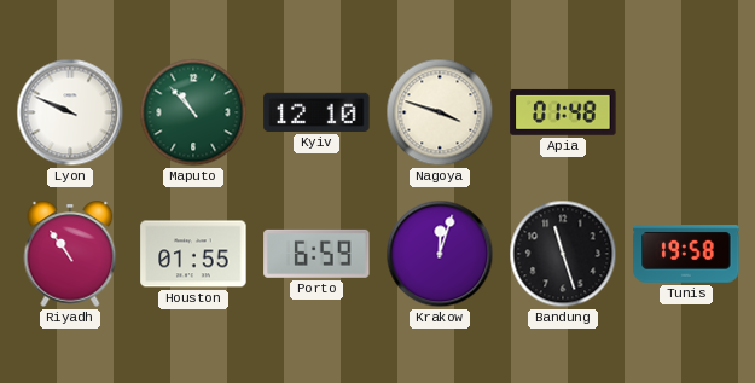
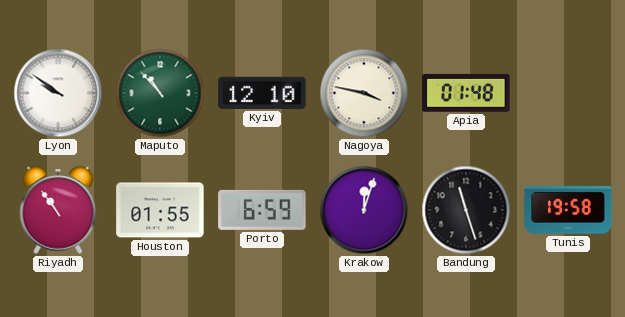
Lyon: 9:49 -> 9:51 (58, 93)
Nagoya: 3:48 -> 3:47 (364, 93)
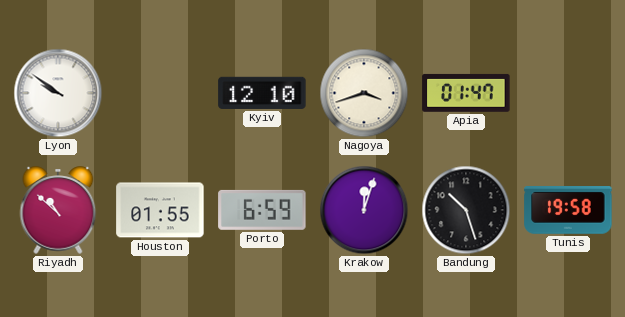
Maputo: 10:53 -> none (160, 93)
Nagoya: 3:47 -> 3:42 (364, 93)
Apia: 01:48 -> 01:47 (466, 93)
Riyadh: 10:54 -> 10:52 (58, 210)
Bandung: 11:27 -> 10:27 (466, 210)
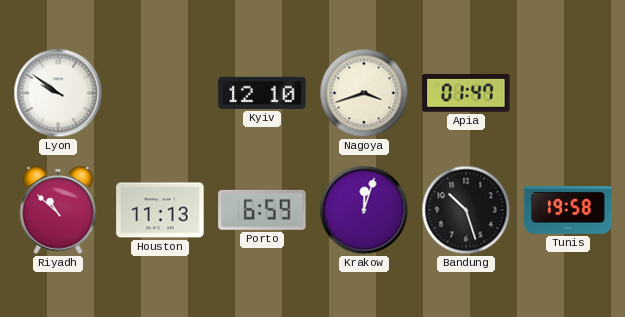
Houston: 01:55 -> 11:13 (160, 210)
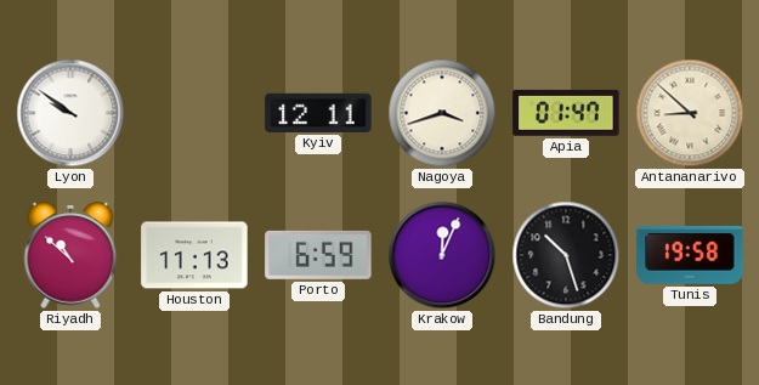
Kyiv: 12:10 -> 12:11 (318, 113)
Antananarivo: none -> 8:52 (690, 113)
Krakow: 12:03 -> 12:04 (442, 255)
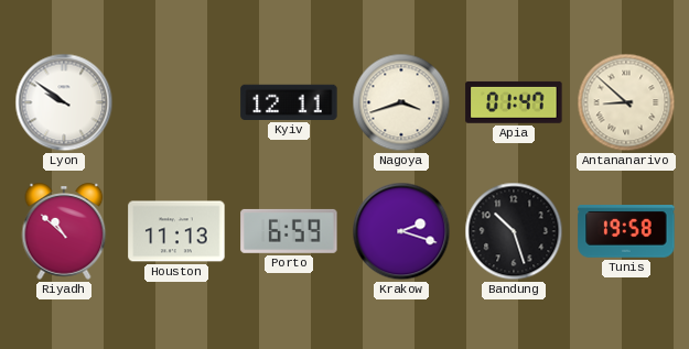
Krakow: 12:04 -> 2:18 (401, 231)
